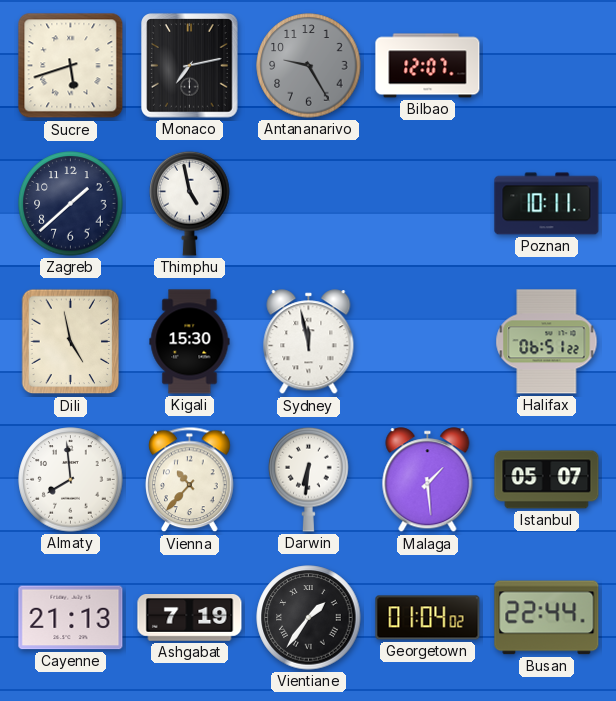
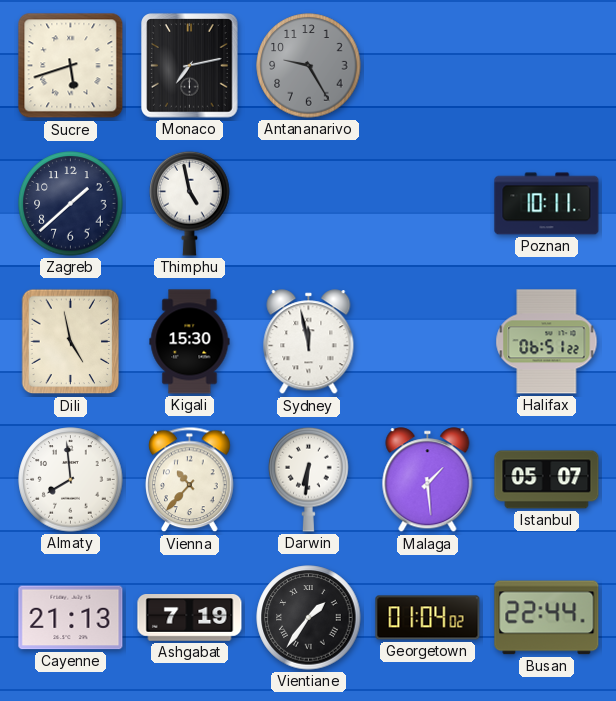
Bilbao: 12:07 -> none (428, 66)
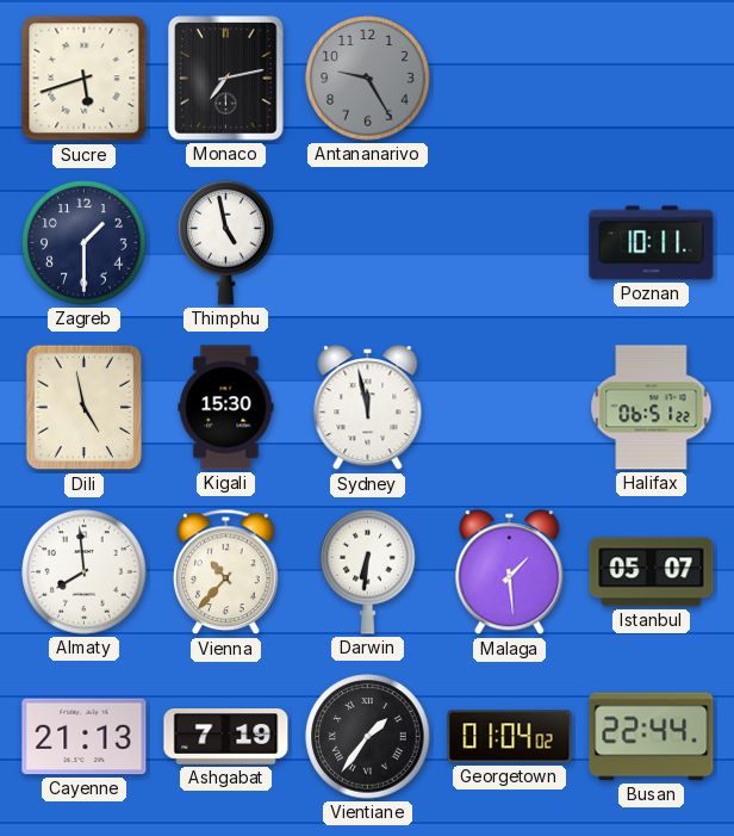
Zagreb: 1:38 -> 1:30 (85, 243)
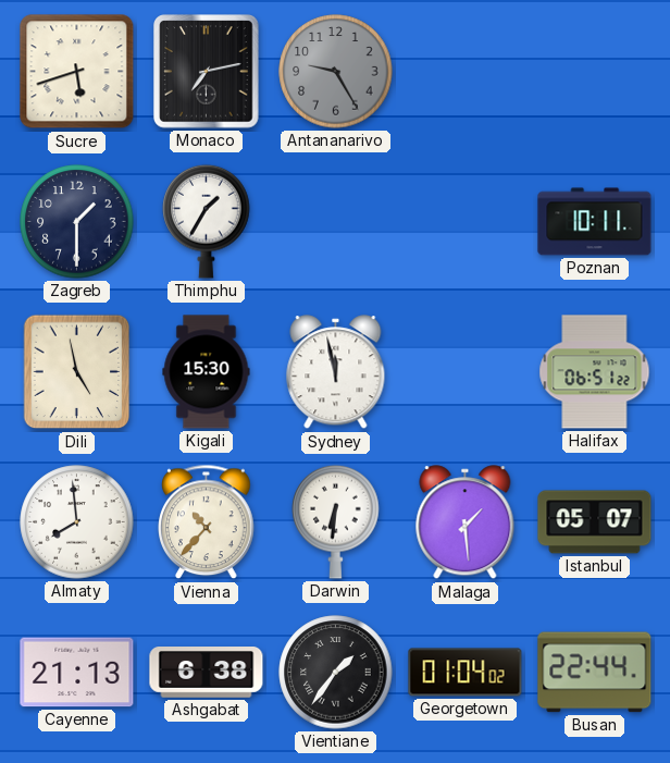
Thimphu: 4:58 -> 1:35 (207, 221)
Ashgabat: 7:19 -> 6:38 (207, 673)
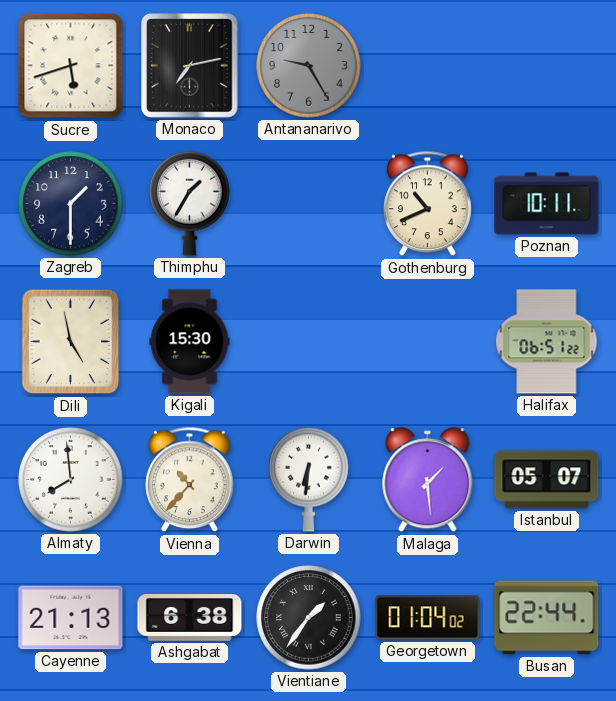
Gothenburg: none -> 10:41 (428, 204)
Sydney: 11:58 -> none (336, 372)
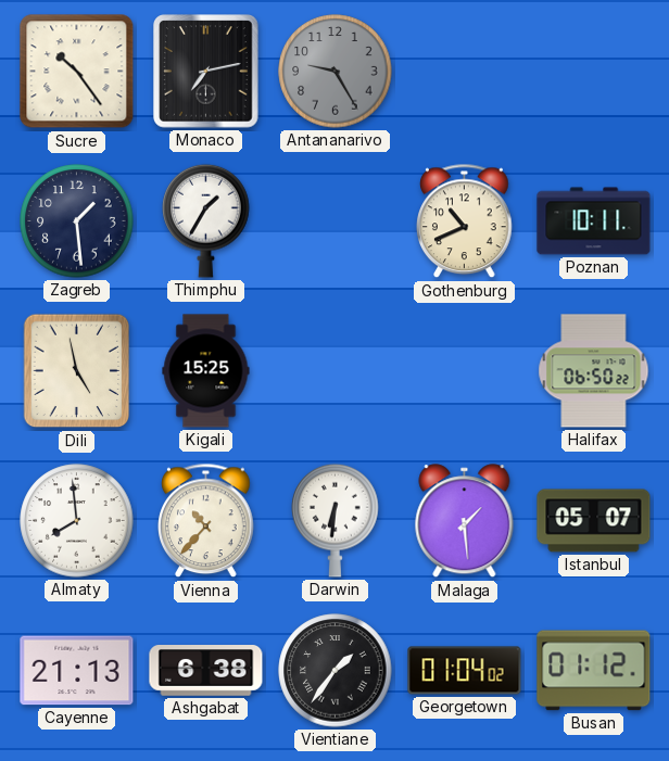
Sucre: 5:42 -> 10:24 (77, 72)
Zagreb: 1:30 -> 1:29 (77, 221)
Kigali: 15:30 -> 15:25 (206, 371)
Halifax: 06:51 -> 06:50 (594, 371)
Busan: 22:44 -> 01:12 (594, 671)
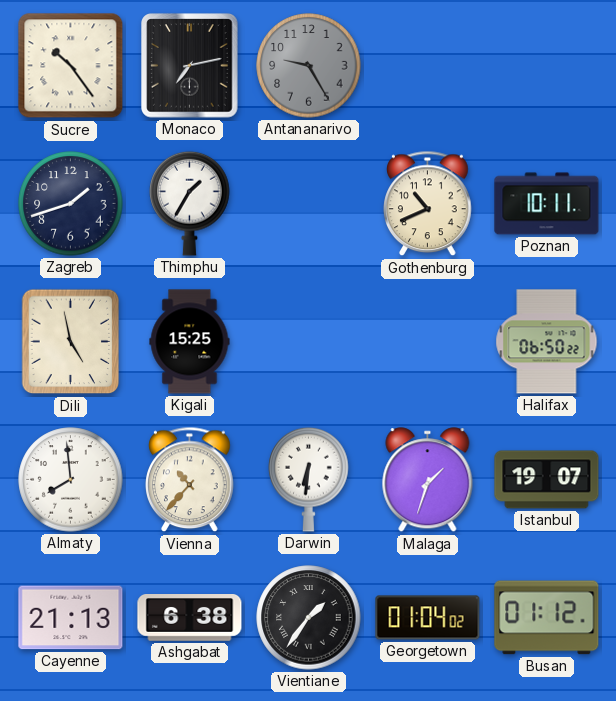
Zagreb: 1:29 -> 1:42 (71, 204)
Malaga: 1:29 -> 1:33 (428, 480)
Istanbul: 05:07 -> 19:07 (547, 480)
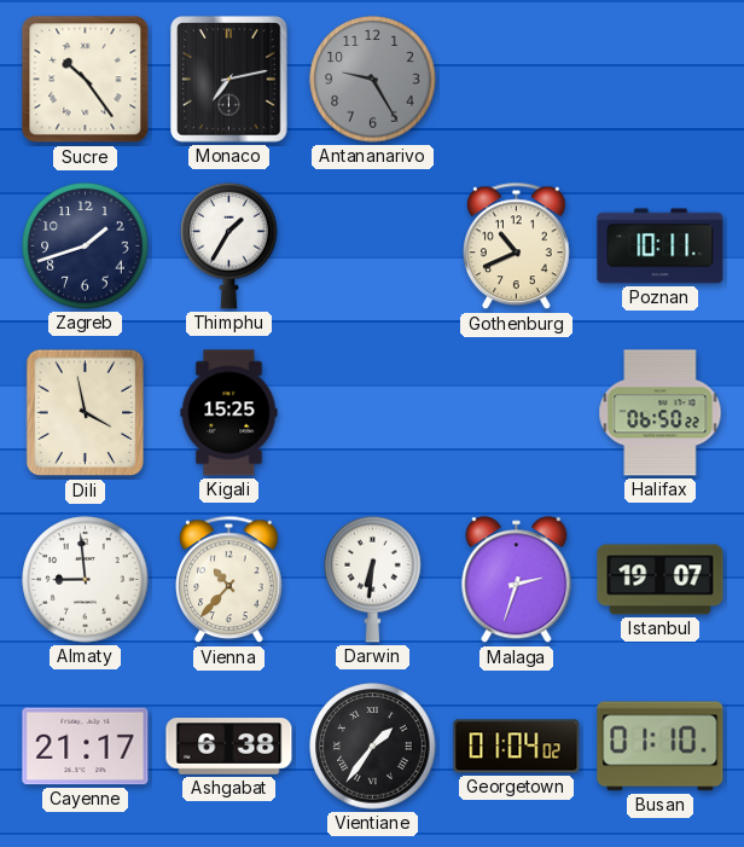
Dili: 4:58 -> 3:58 (86, 413)
Almaty: 7:59 -> 8:59 (86, 580)
Malaga: 1:33 -> 2:33 (517, 580)
Cayenne: 21:13 -> 21:17 (86, 747)
Busan: 01:12 -> 01:10 (661, 747)
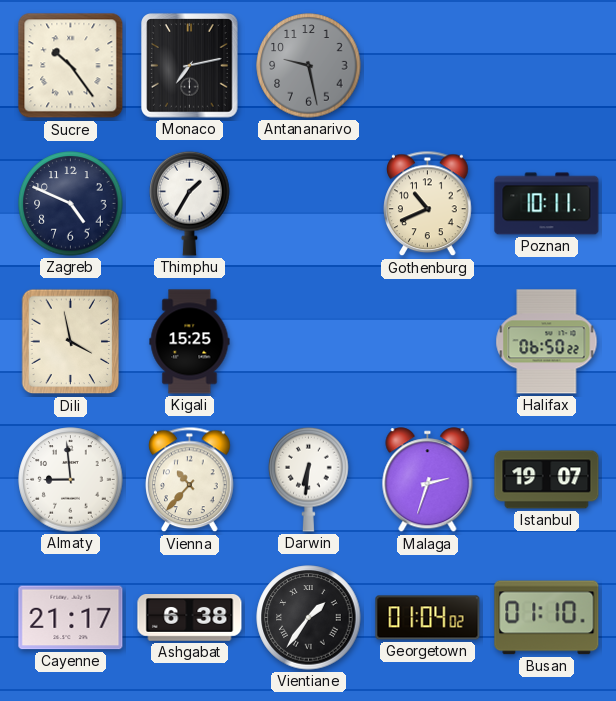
Antananarivo: 9:25 -> 9:28 (309, 66)
Zagreb: 1:42 -> 4:49 (71, 204)
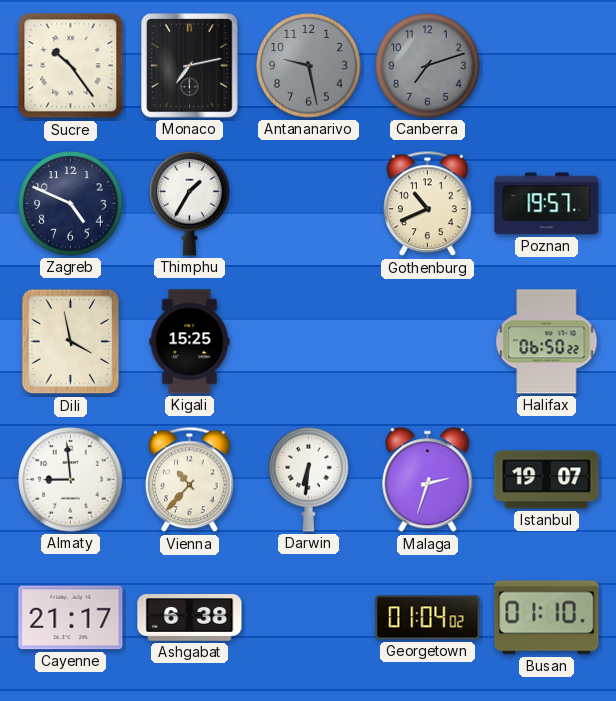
Canberra: none -> 7:12 (428, 66)
Poznan: 10:11 -> 19:57 (547, 204)
Vientiane: 1:36 -> none (309, 618)
